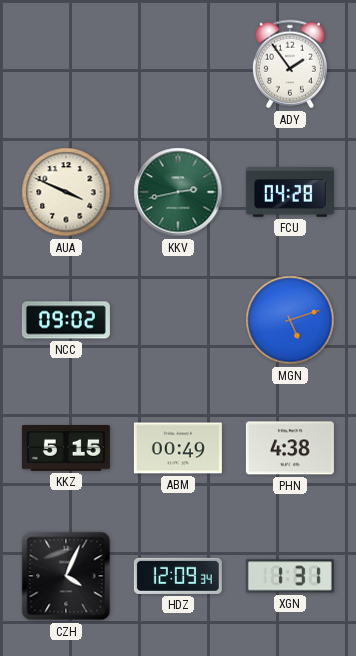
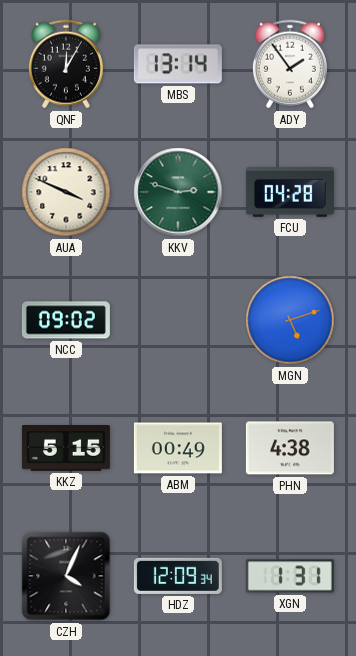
QNF: none -> 12:05 (66, 64)
MBS: none -> 13:14 (178, 64)
KKV: 2:43 -> 2:48 (178, 192)
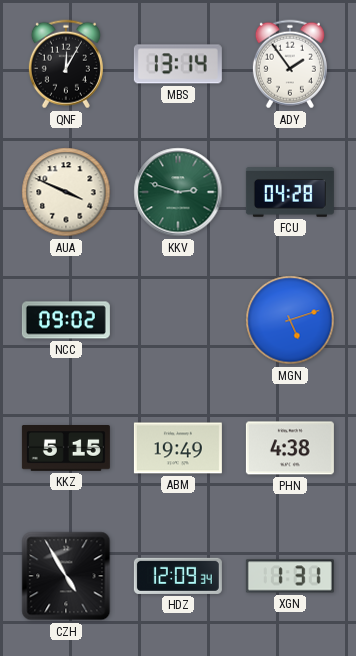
ABM: 00:49 -> 19:49 (178, 448)
CZH: 4:04 -> 4:55 (66, 576)
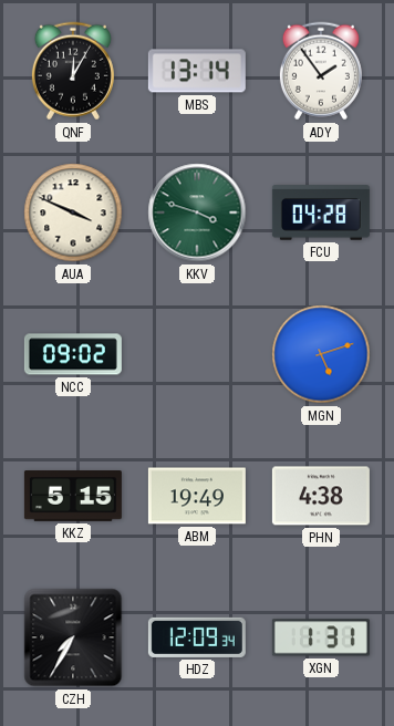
KKV: 2:48 -> 3:48 (197, 212)
CZH: 4:55 -> 7:35 (73, 637)
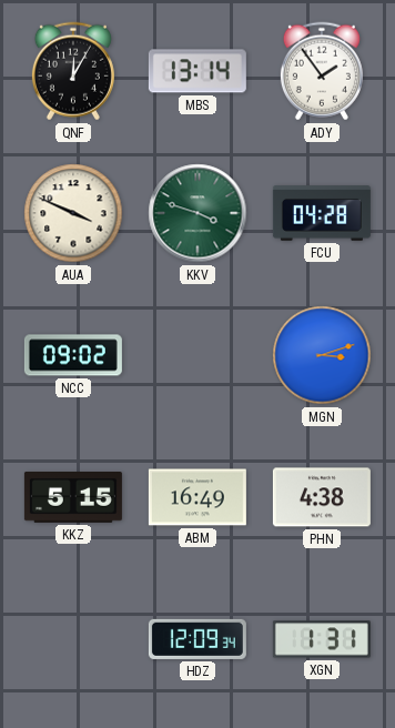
MGN: 5:12 -> 3:12 (322, 355)
ABM: 19:49 -> 16:49 (197, 497)
CZH: 7:35 -> none (73, 637)
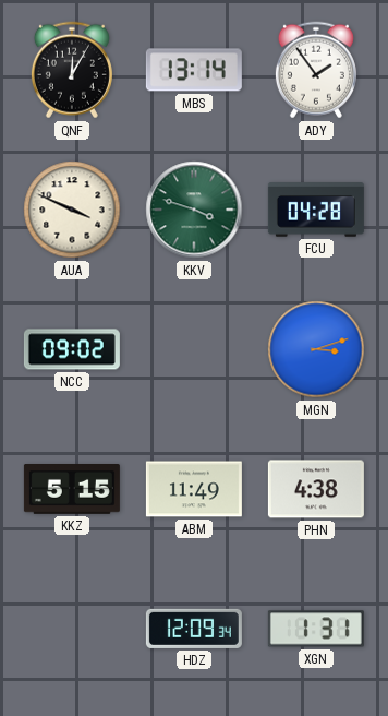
ABM: 16:49 -> 11:49 (194, 489)
